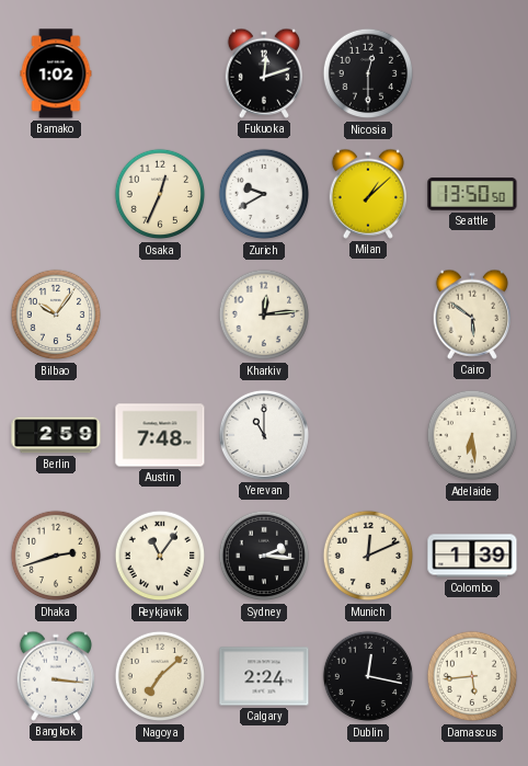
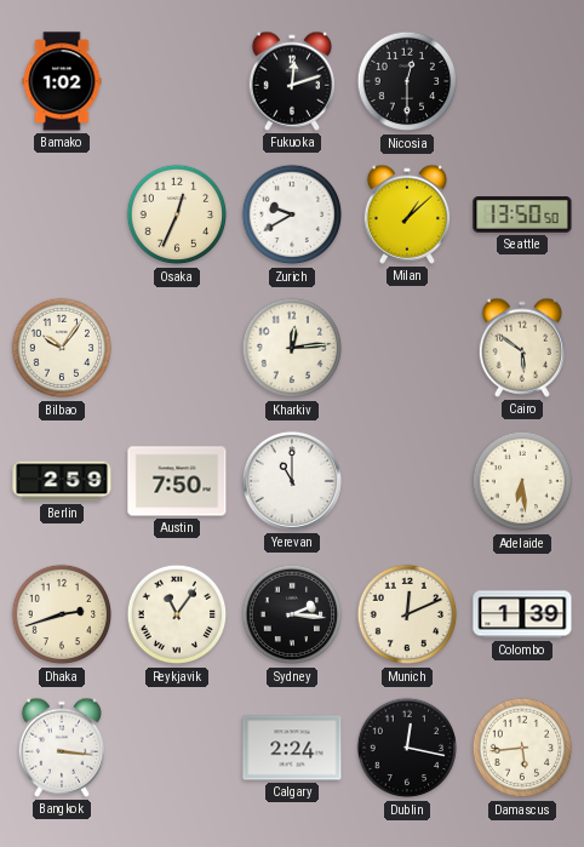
Austin: 7:48 -> 7:50 (177, 481)
Nagoya: 7:08 -> none (160, 676)
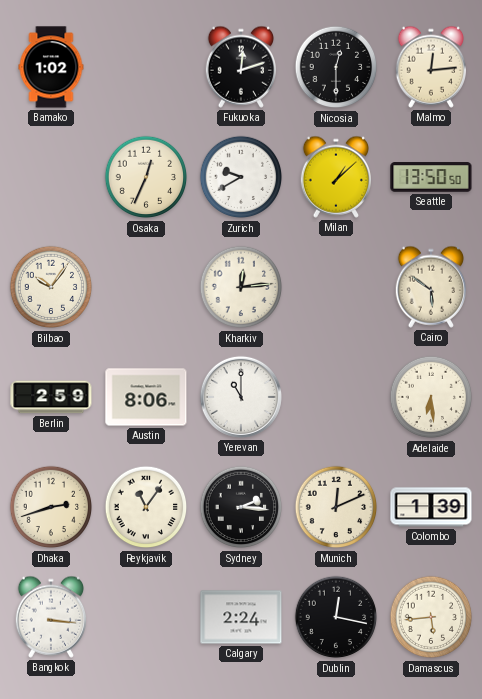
Malmo: none -> 12:14 (430, 67)
Austin: 7:50 -> 8:06 (146, 397)
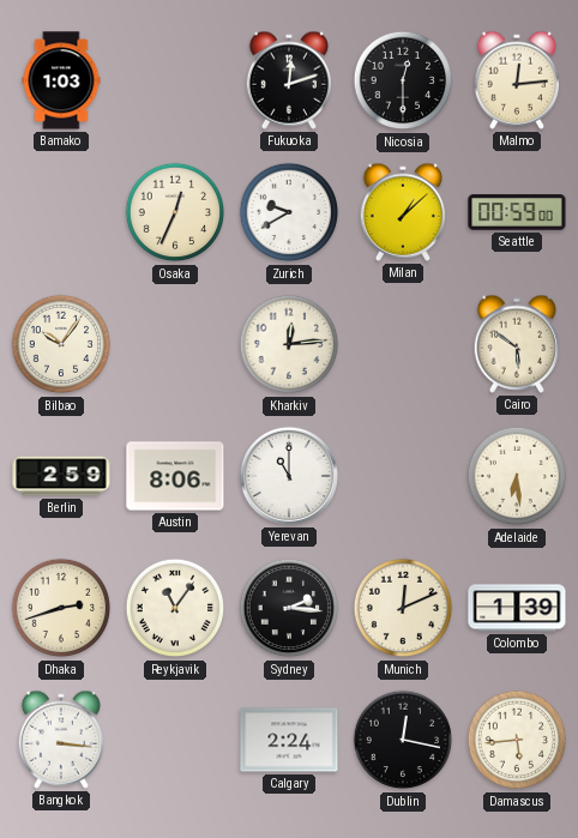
Bamako: 1:02 -> 1:03 (61, 80)
Seattle: 13:50 -> 00:59 (517, 212)
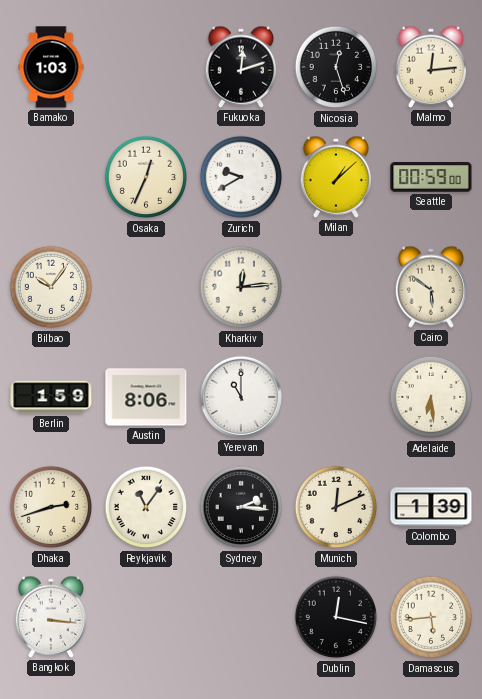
Nicosia: 12:30 -> 12:27 (336, 67)
Berlin: 2:59 -> 1:59 (51, 397)
Calgary: 2:24 -> none (289, 740)
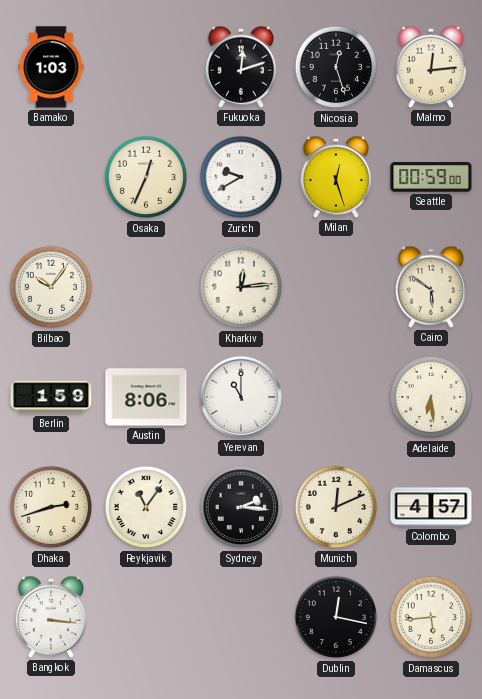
Milan: 1:08 -> 12:27 (335, 177)
Colombo: 1:39 -> 4:57 (431, 507)
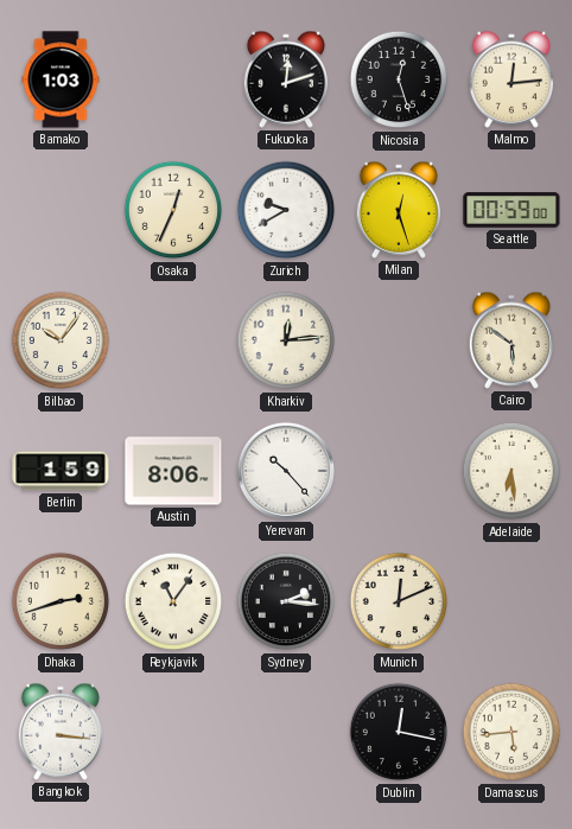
Yerevan: 11:00 -> 10:23 (286, 471)
Colombo: 4:57 -> none (431, 507)
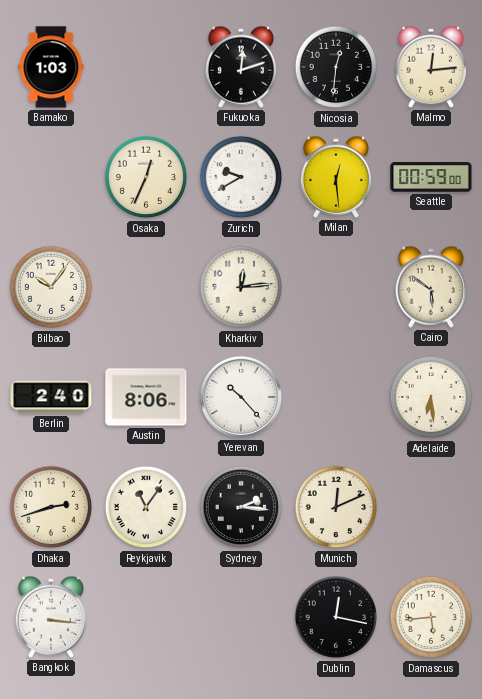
Nicosia: 12:27 -> 12:31 (336, 67)
Milan: 12:27 -> 12:29 (335, 177)
Berlin: 1:59 -> 2:40 (51, 397)
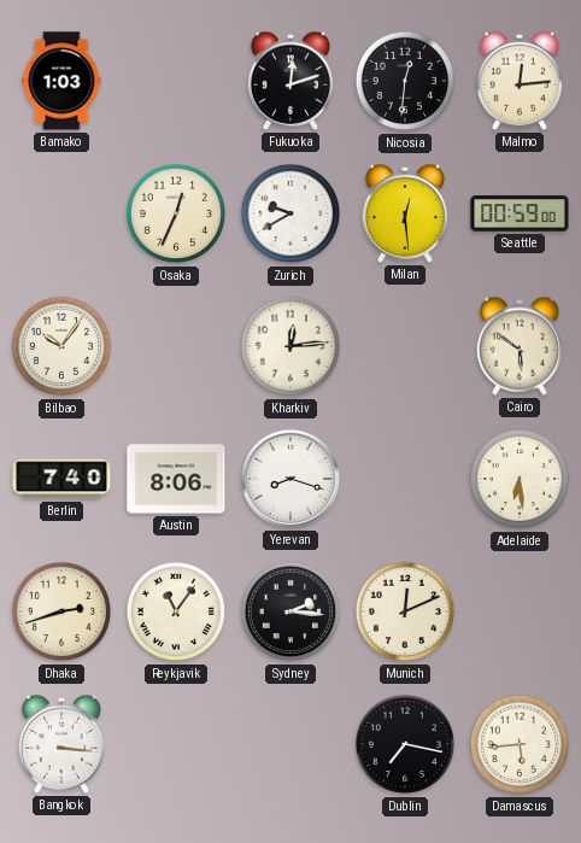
Berlin: 2:40 -> 7:40 (61, 479)
Yerevan: 10:23 -> 8:18 (290, 479)
Dublin: 12:17 -> 7:17 (405, 744)
